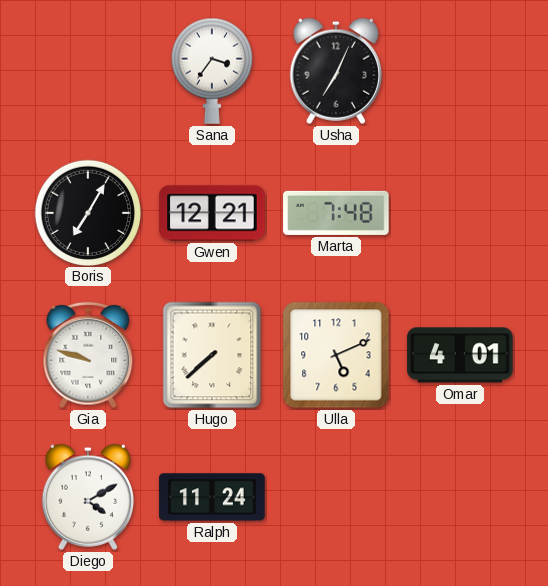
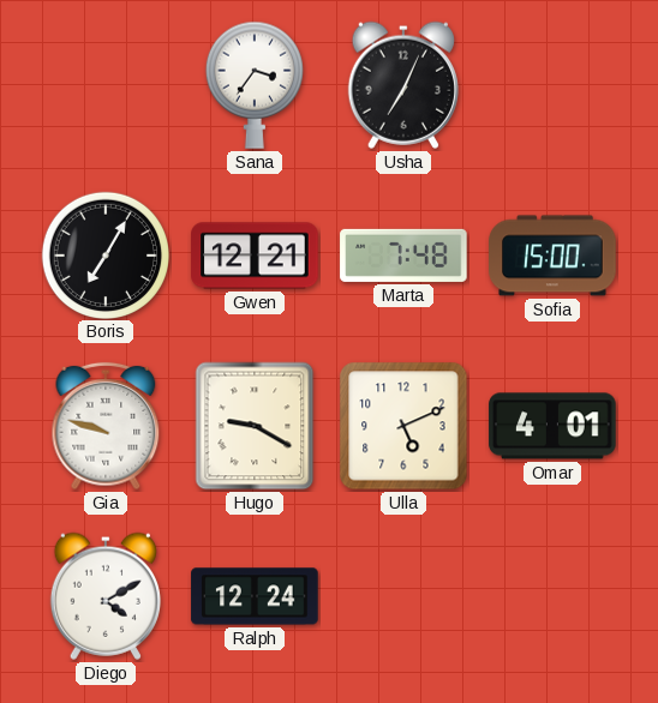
Sofia: none -> 15:00 (552, 256)
Hugo: 7:38 -> 9:20 (255, 426)
Ralph: 11:24 -> 12:24 (255, 596)
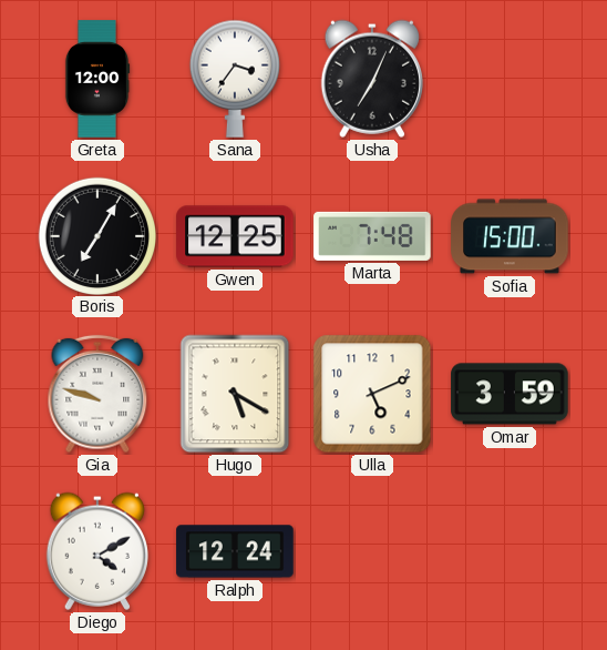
Greta: none -> 12:00 (97, 79)
Gwen: 12:21 -> 12:25 (235, 236)
Hugo: 9:20 -> 5:20 (235, 394)
Omar: 4:01 -> 3:59 (510, 394)
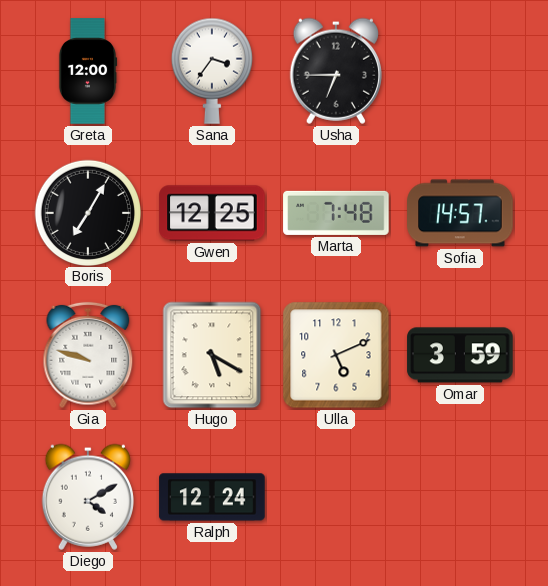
Usha: 7:04 -> 6:45 (336, 71)
Sofia: 15:00 -> 14:57 (460, 213)
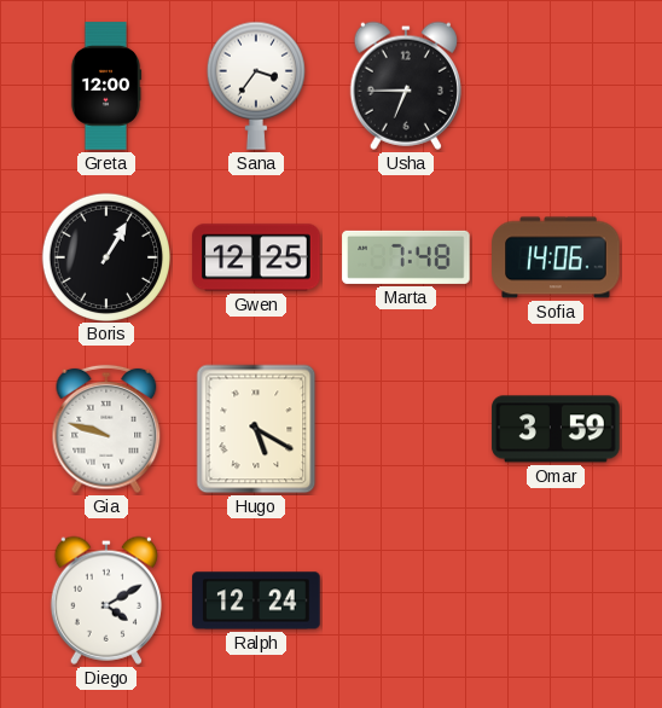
Boris: 7:05 -> 1:05 (105, 256)
Sofia: 14:57 -> 14:06 (556, 257)
Ulla: 5:11 -> none (336, 355)
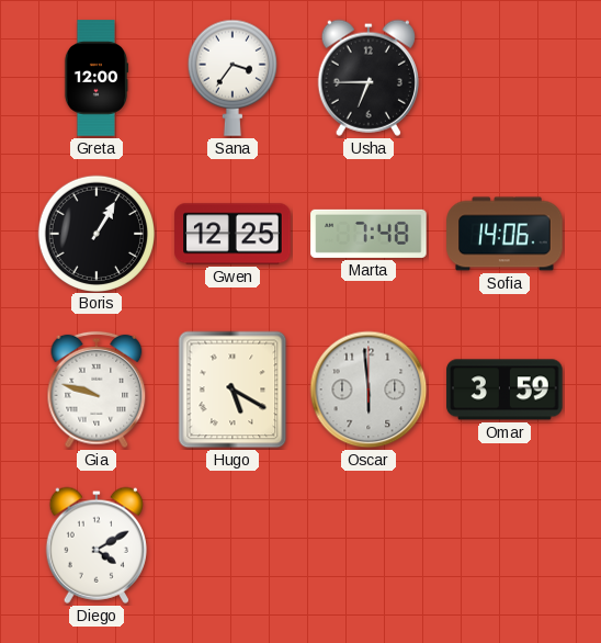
Oscar: none -> 5:59 (368, 390)
Ralph: 12:24 -> none (256, 600)
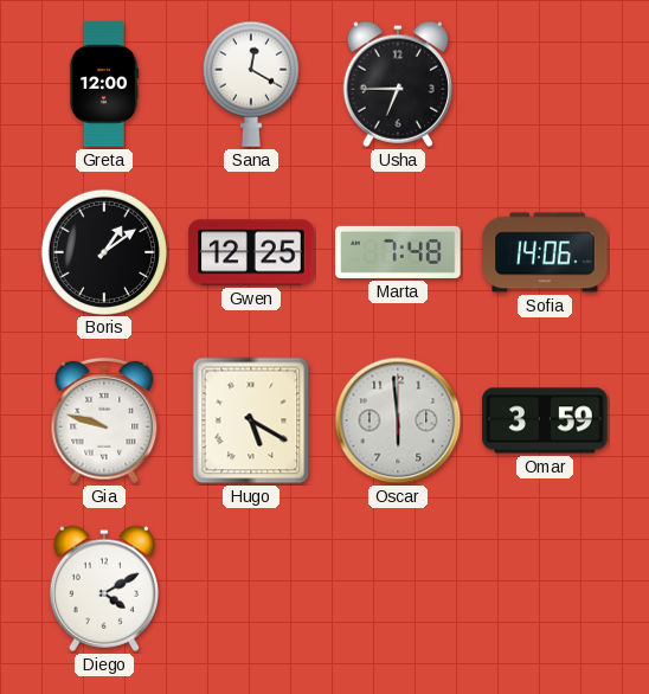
Sana: 3:36 -> 12:20 (251, 84)
Boris: 1:05 -> 1:09 (103, 251)
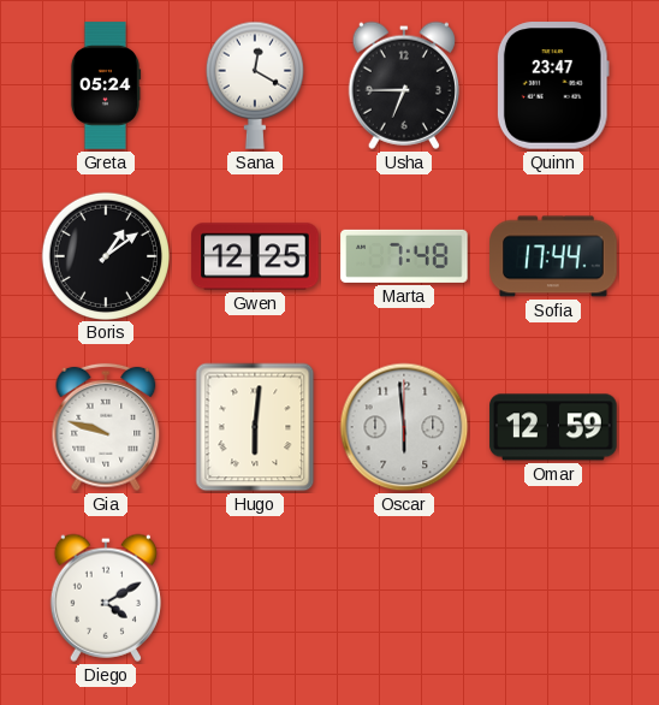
Greta: 12:00 -> 05:24 (106, 85)
Quinn: none -> 23:47 (553, 85)
Sofia: 14:06 -> 17:44 (553, 256)
Hugo: 5:20 -> 6:01 (255, 427)
Omar: 3:59 -> 12:59 (553, 427)
